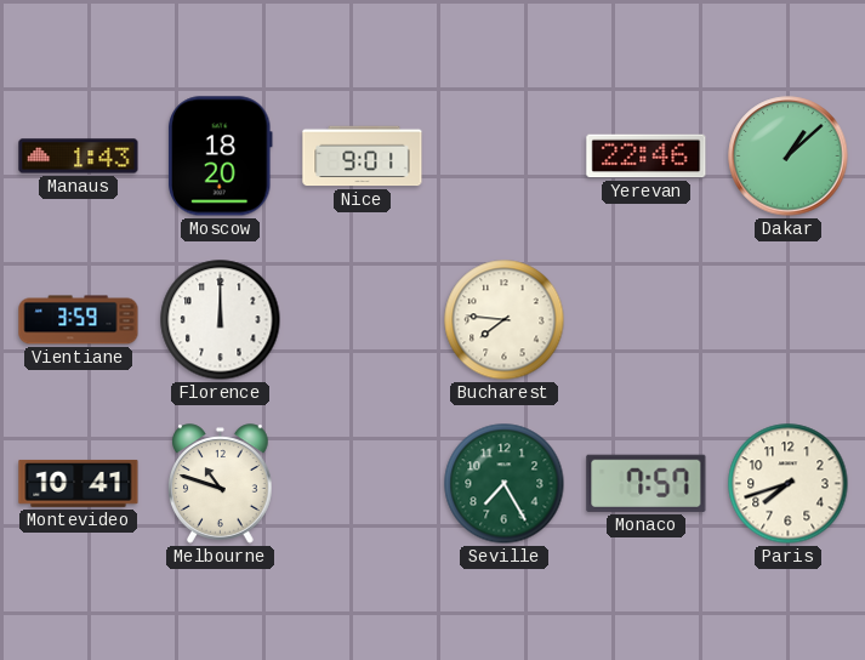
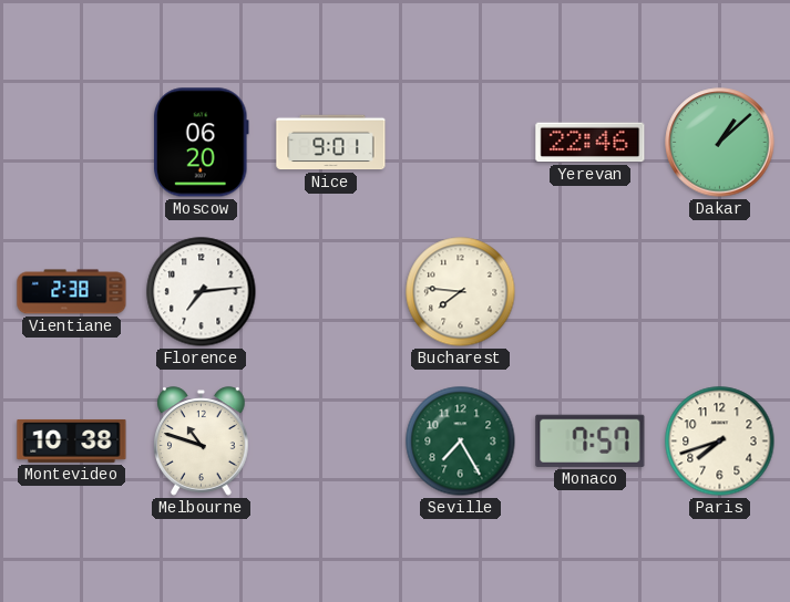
Manaus: 1:43 -> none (79, 157)
Moscow: 18:20 -> 06:20 (202, 143)
Vientiane: 3:59 -> 2:38 (72, 292)
Florence: 12:00 -> 7:14 (202, 292)
Montevideo: 10:41 -> 10:38 (72, 440)
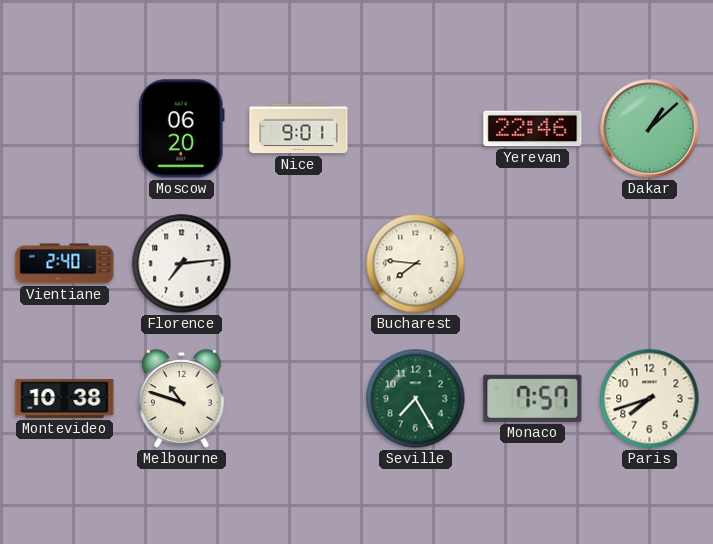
Vientiane: 2:38 -> 2:40 (65, 264)
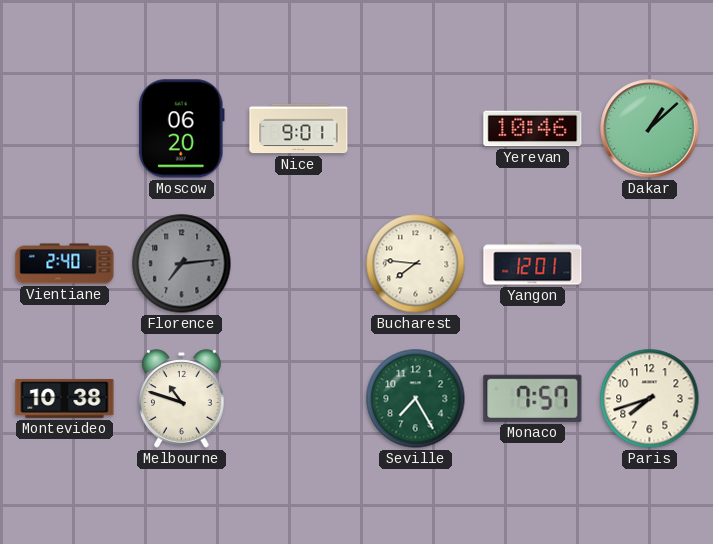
Yerevan: 22:46 -> 10:46 (533, 129)
Florence dial: white -> grey (182, 264)
Yangon: none -> 12:01 (533, 264)
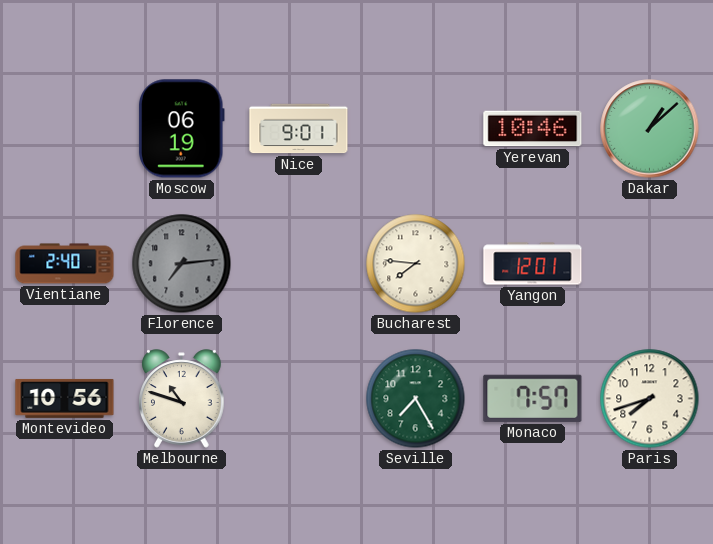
Moscow: 06:20 -> 06:19 (182, 129)
Montevideo: 10:38 -> 10:56 (65, 398)
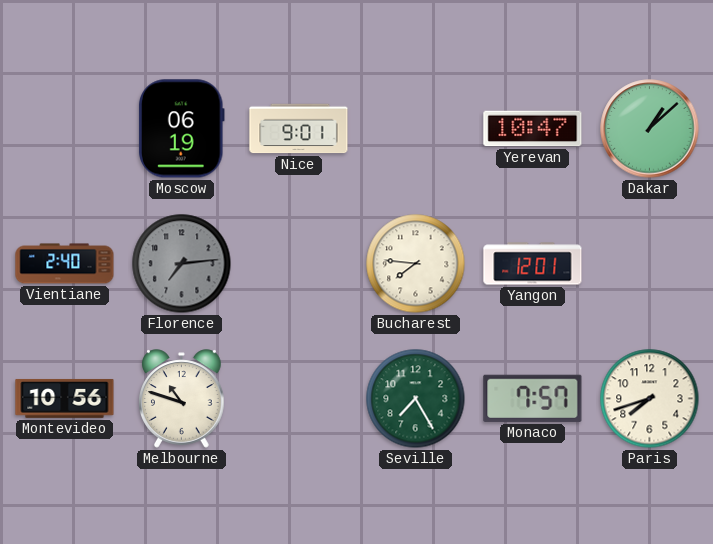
Yerevan: 10:46 -> 10:47 (533, 129)
